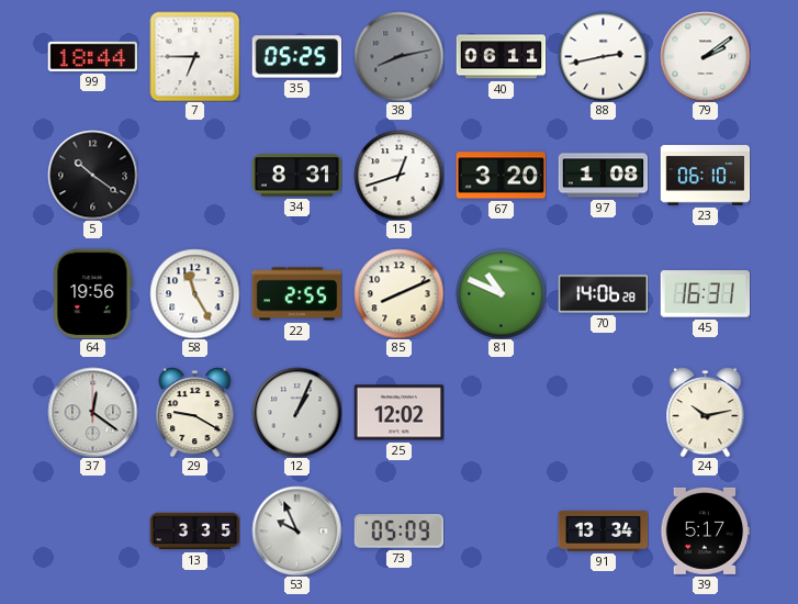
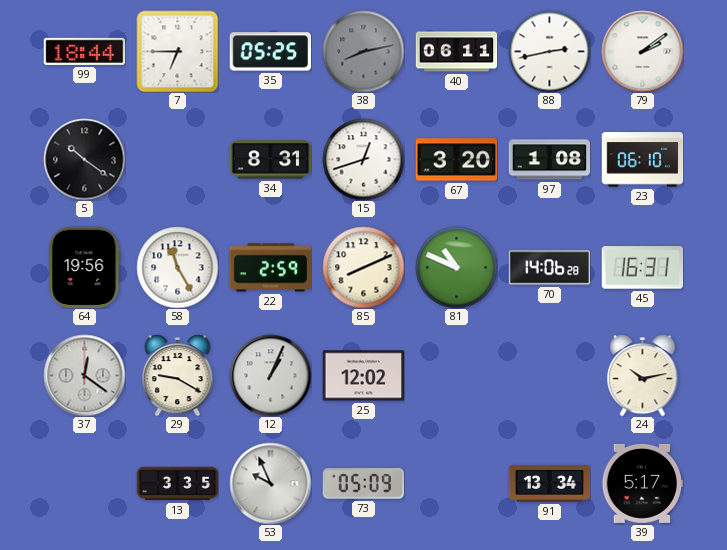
22: 2:55 -> 2:59 (270, 268)
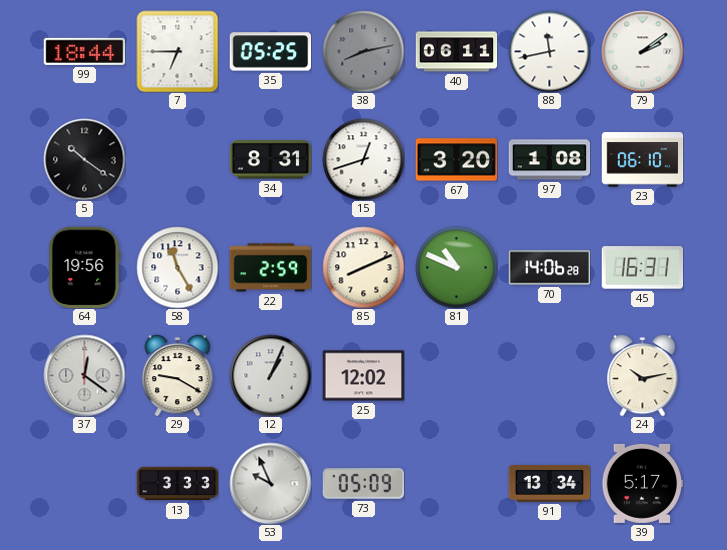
88: 2:43 -> 11:43 (549, 51)
13: 3:35 -> 3:33 (177, 484)
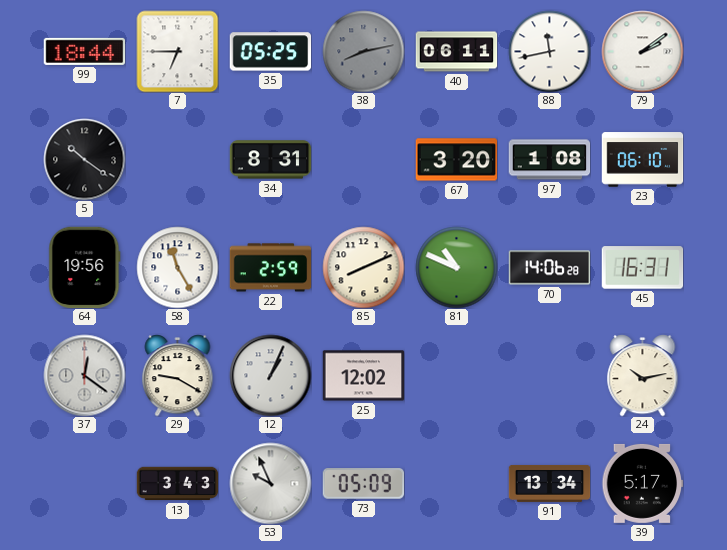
15: 12:42 -> none (363, 159)
13: 3:33 -> 3:43 (177, 484)
